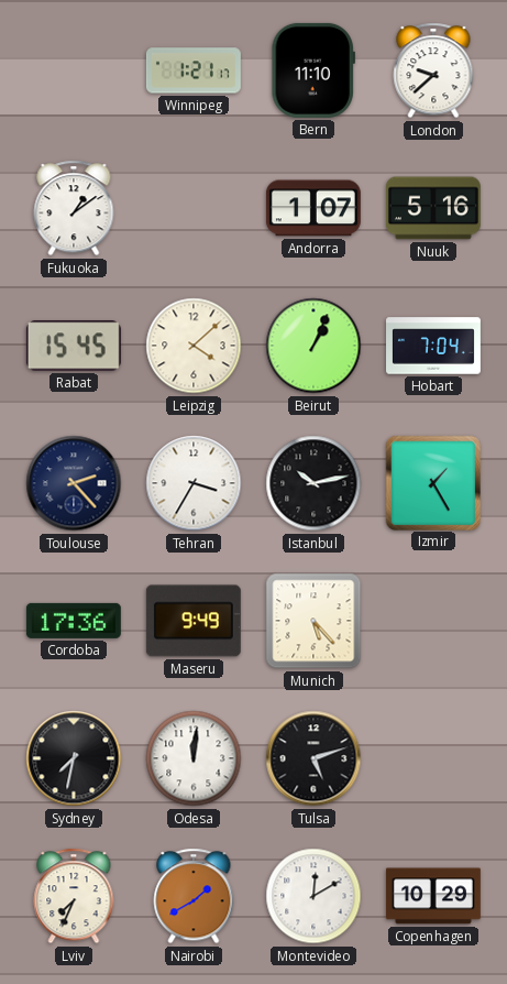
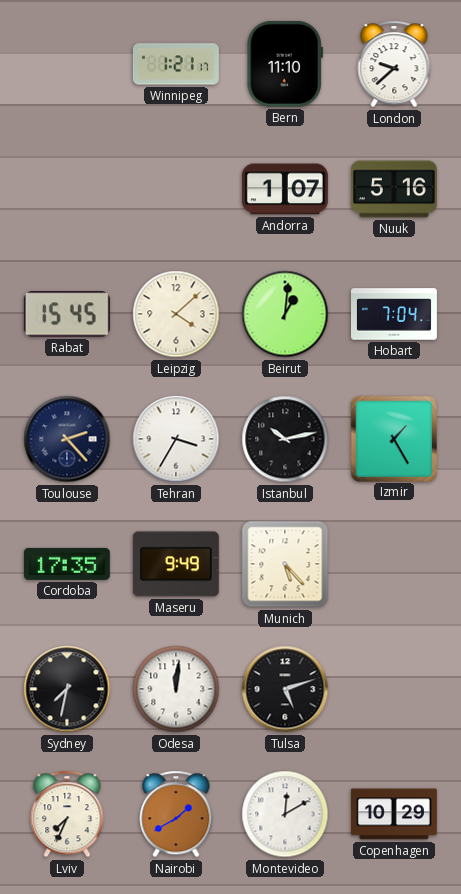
Fukuoka: 1:09 -> none (74, 208)
Beirut: 1:04 -> 1:01 (285, 314)
Cordoba: 17:36 -> 17:35 (67, 564)
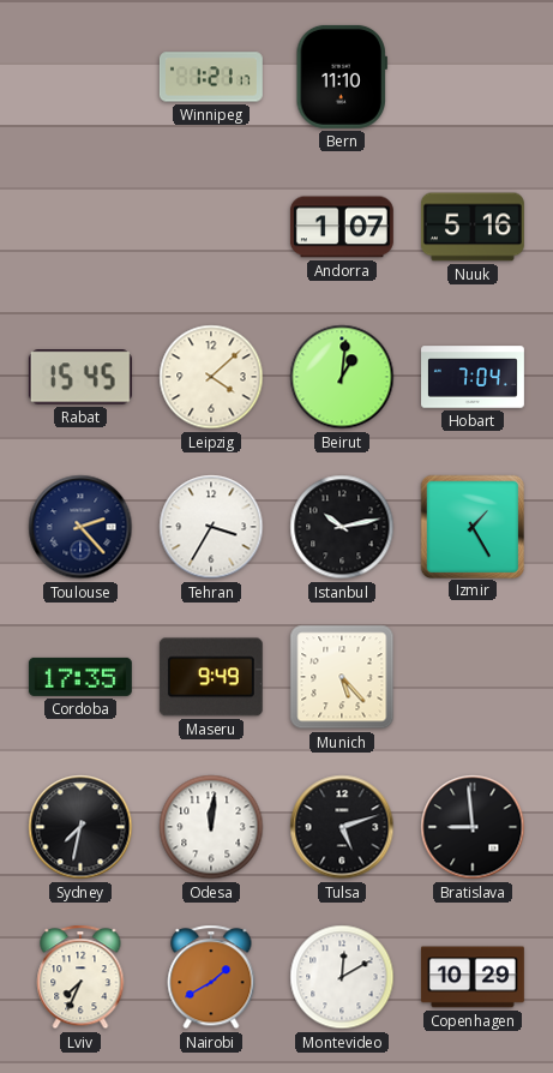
London: 9:38 -> none (394, 64)
Bratislava: none -> 8:59 (473, 827)
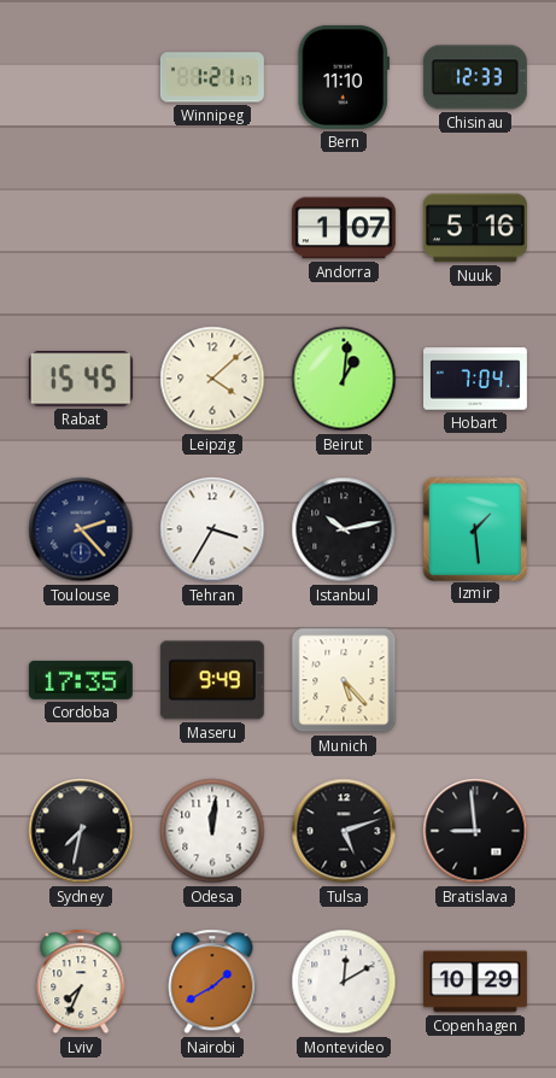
Chisinau: none -> 12:33 (475, 77)
Izmir: 1:25 -> 1:29 (474, 528)
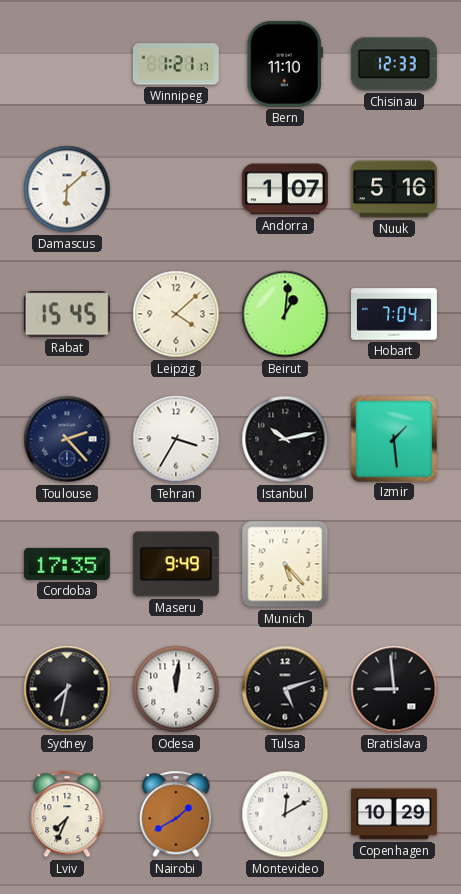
Damascus: none -> 6:08 (67, 189)
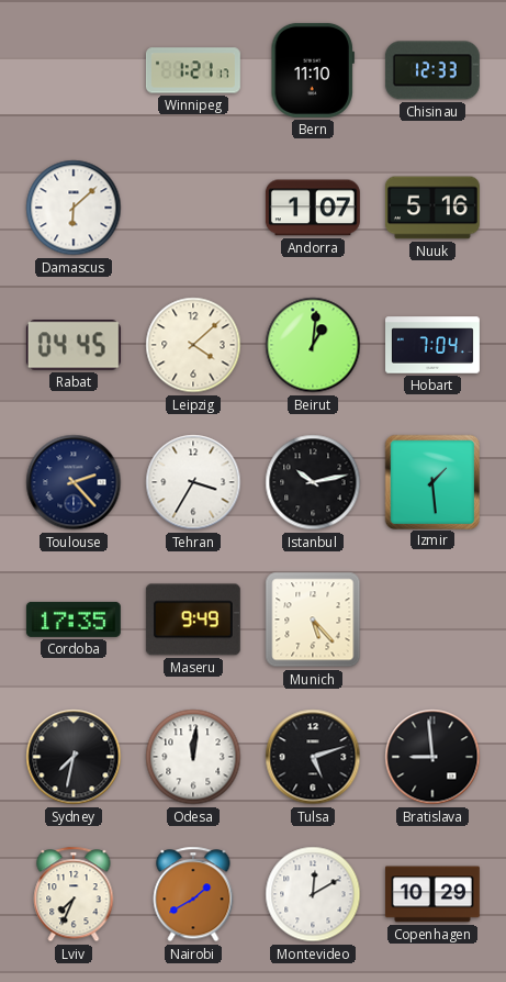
Rabat: 15:45 -> 04:45 (74, 345)
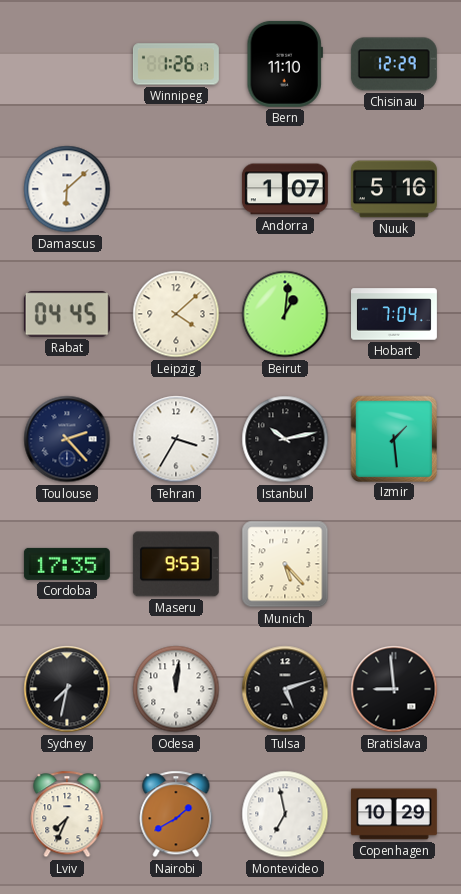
Winnipeg: 1:21 -> 1:26 (176, 64)
Chisinau: 12:33 -> 12:29 (394, 64)
Maseru: 9:49 -> 9:53 (176, 564)
Montevideo: 12:10 -> 6:58 (285, 814)
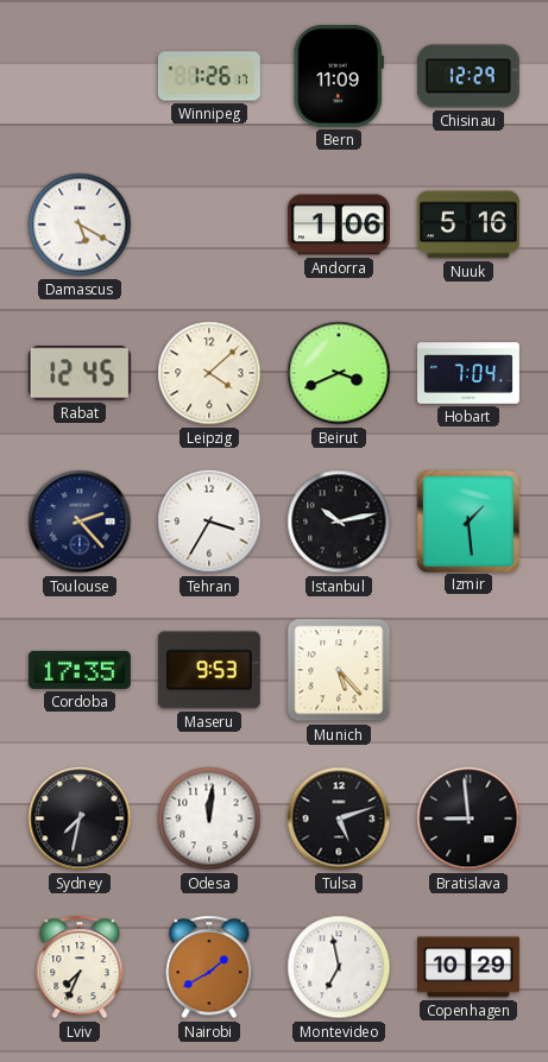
Bern: 11:10 -> 11:09 (339, 76)
Damascus: 6:08 -> 5:20 (80, 225)
Andorra: 1:07 -> 1:06 (339, 225)
Rabat: 04:45 -> 12:45 (80, 373)
Beirut: 1:01 -> 3:41 (339, 373)
